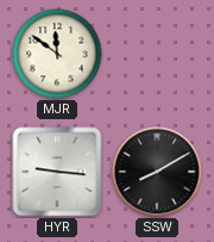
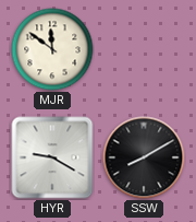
HYR: 9:16 -> 9:20 (52, 157)
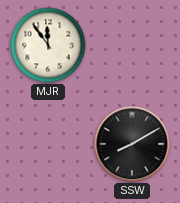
MJR: 11:51 -> 11:54 (48, 45)
HYR: 9:20 -> none (52, 157)
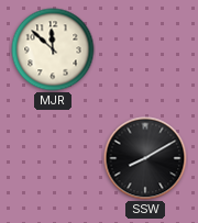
MJR: 11:54 -> 11:52 (53, 49)
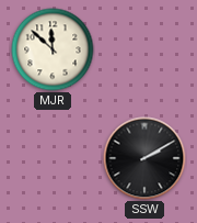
SSW: 8:10 -> 2:10 (144, 158)
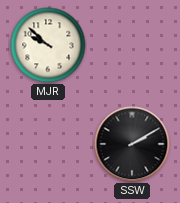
MJR: 11:52 -> 9:52 (48, 45)
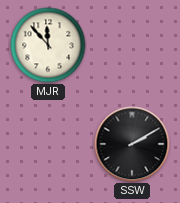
MJR: 9:52 -> 11:53 (48, 45)
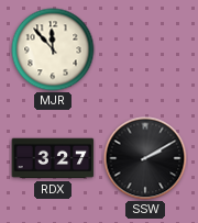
RDX: none -> 3:27 (53, 158)
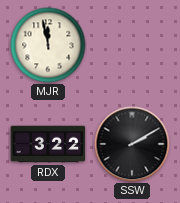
MJR: 11:53 -> 11:58 (48, 45)
RDX: 3:27 -> 3:22 (48, 144)
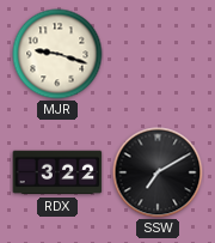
MJR: 11:58 -> 9:18 (57, 54)
SSW: 2:10 -> 7:10 (158, 172)
